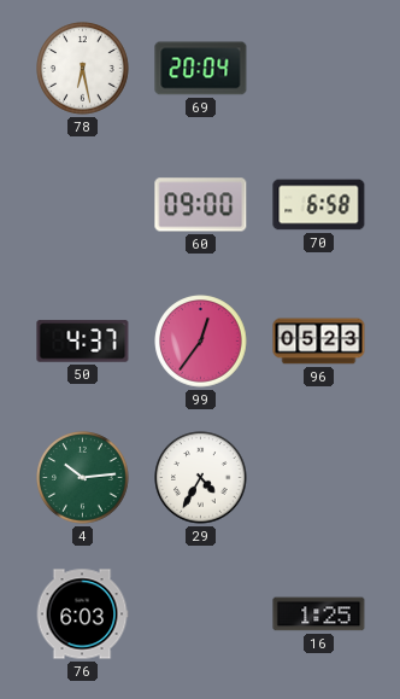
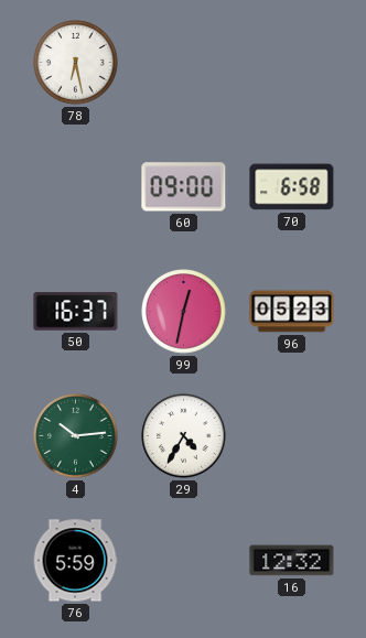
69: 20:04 -> none (201, 69)
50: 4:37 -> 16:37 (76, 312)
99: 12:36 -> 12:32 (184, 312)
76: 6:03 -> 5:59 (75, 561)
16: 1:25 -> 12:32 (292, 561)
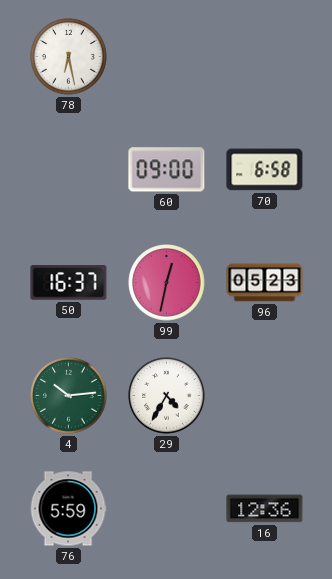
16: 12:32 -> 12:36 (265, 509)
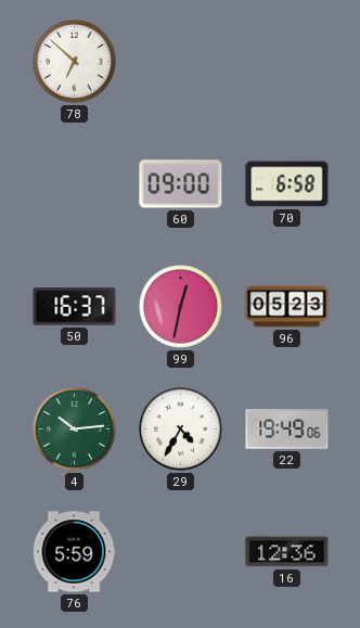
78: 6:28 -> 6:52 (75, 62)
22: none -> 19:49 (287, 430)
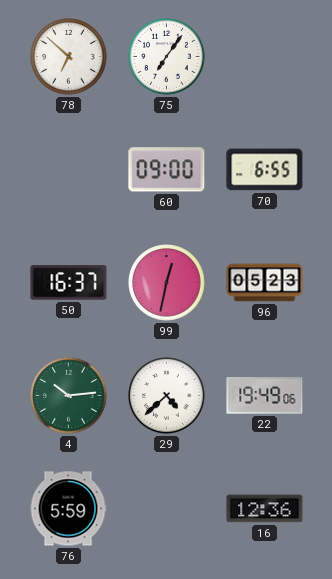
75: none -> 7:06 (167, 57)
70: 6:58 -> 6:55 (265, 170)
29: 4:35 -> 4:38 (167, 396)
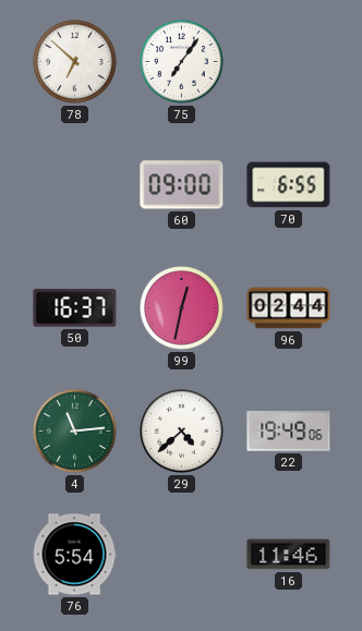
96: 05:23 -> 02:44 (289, 308)
4: 10:14 -> 11:14 (75, 432)
76: 5:59 -> 5:54 (74, 555)
16: 12:36 -> 11:46 (289, 555)
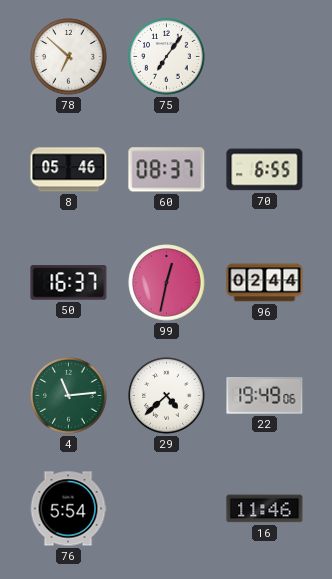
8: none -> 05:46 (69, 170)
60: 09:00 -> 08:37 (167, 170)
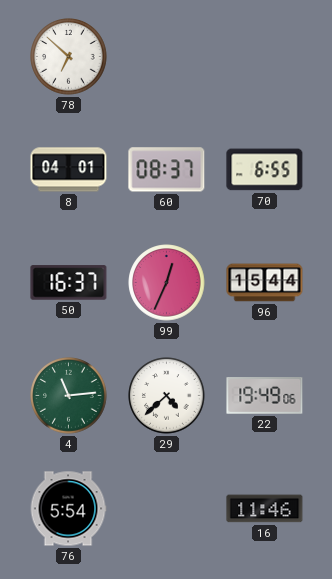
75: 7:06 -> none (167, 57)
8: 05:46 -> 04:01 (69, 170)
99: 12:32 -> 12:34 (167, 283)
96: 02:44 -> 15:44 (265, 283)
